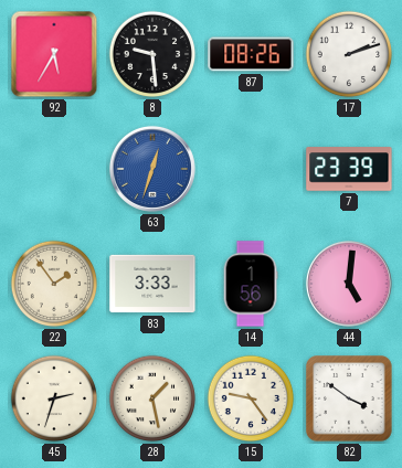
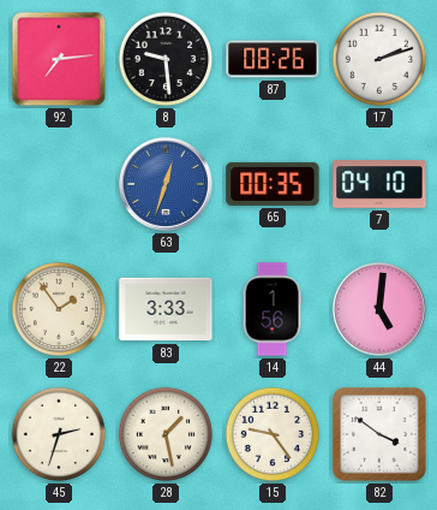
92: 5:35 -> 7:14 (59, 59)
65: none -> 00:35 (273, 184)
7: 23:39 -> 04:10 (379, 184)
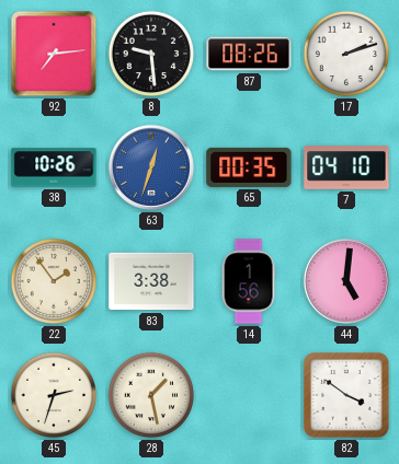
38: none -> 10:26 (54, 167)
83: 3:33 -> 3:38 (151, 281)
15: 9:24 -> none (273, 434)
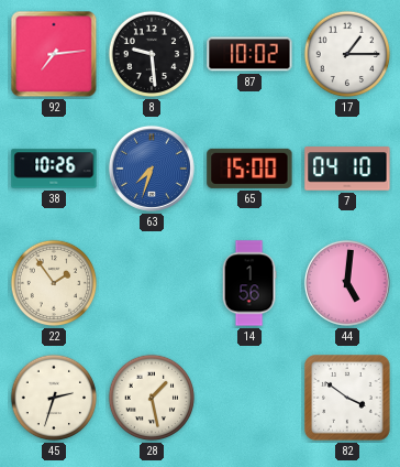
87: 08:26 -> 10:02 (249, 54)
17: 2:12 -> 1:15 (347, 54)
63: 12:33 -> 7:33 (152, 169)
65: 00:35 -> 15:00 (249, 169)
83: 3:38 -> none (151, 281)
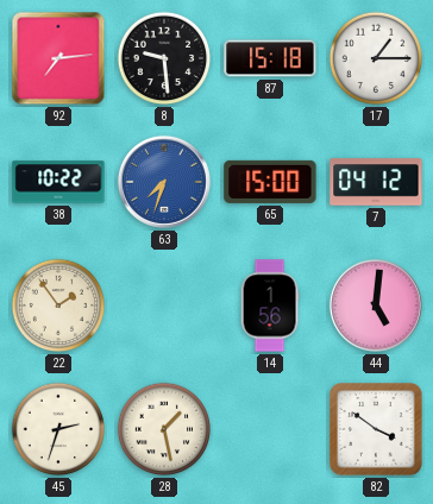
87: 10:02 -> 15:18 (270, 58)
38: 10:26 -> 10:22 (58, 182)
7: 04:10 -> 04:12 (376, 182)
